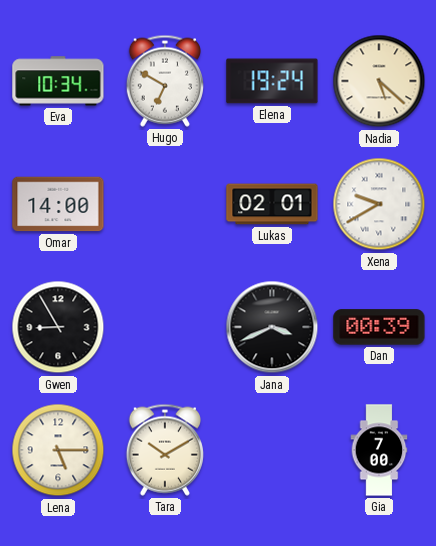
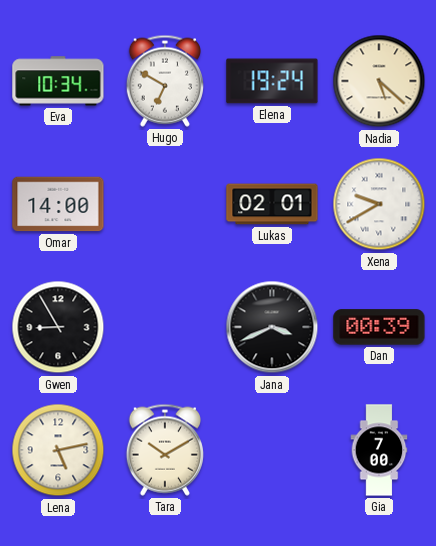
Lena: 5:15 -> 5:13 (58, 450)
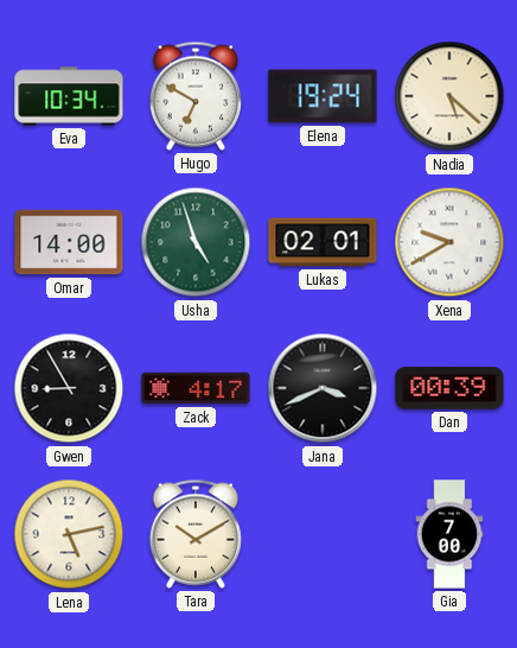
Usha: none -> 4:57 (196, 242)
Zack: none -> 4:17 (196, 388)
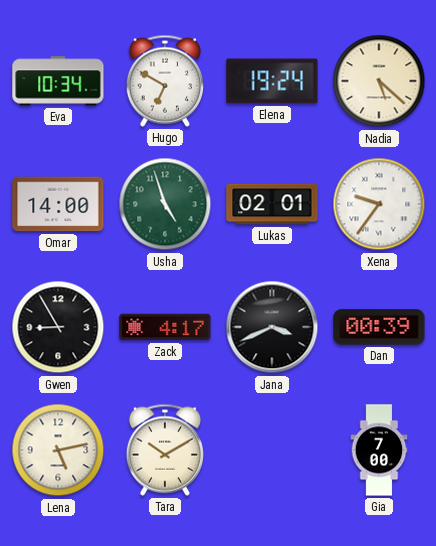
Xena: 9:40 -> 9:36 (379, 204)
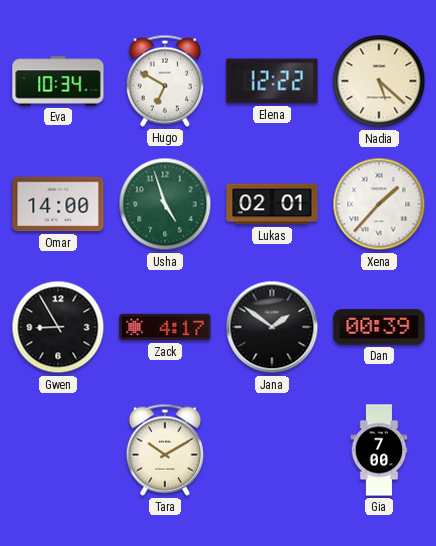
Elena: 19:24 -> 12:22 (272, 81)
Xena: 9:36 -> 1:37 (379, 204)
Jana: 3:41 -> 1:51 (272, 327)
Lena: 5:13 -> none (58, 450)
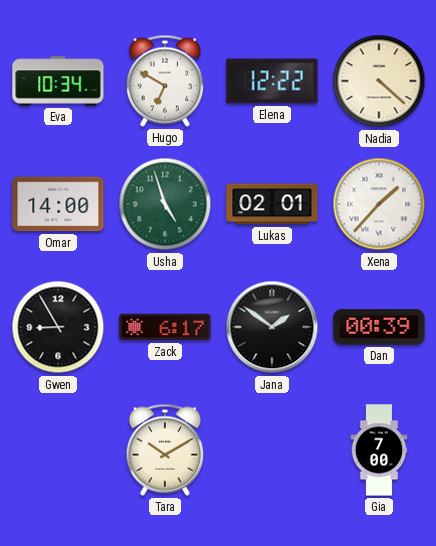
Nadia: 5:22 -> 4:22 (379, 81)
Zack: 4:17 -> 6:17 (165, 327)
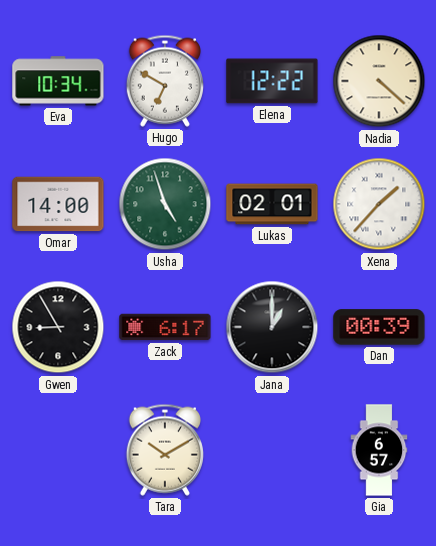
Jana: 1:51 -> 1:00 (272, 327)
Gia: 7:00 -> 6:57 (379, 450)
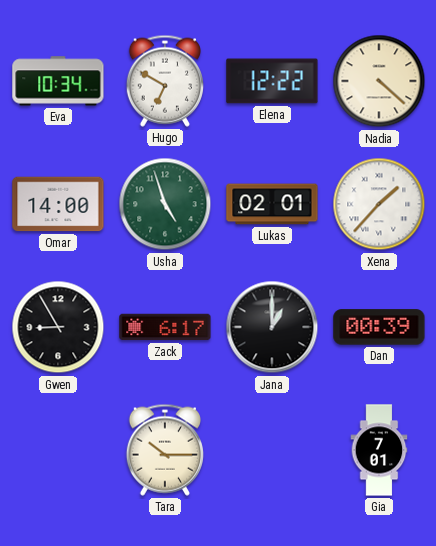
Tara: 10:10 -> 10:15 (165, 450)
Gia: 6:57 -> 7:01 (379, 450)
